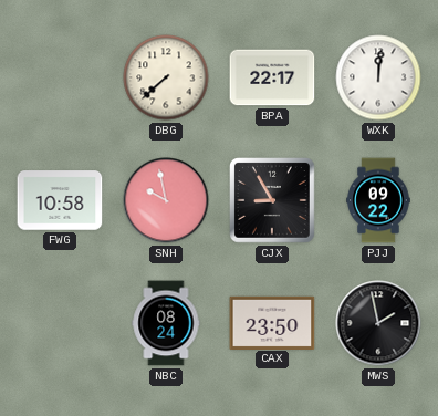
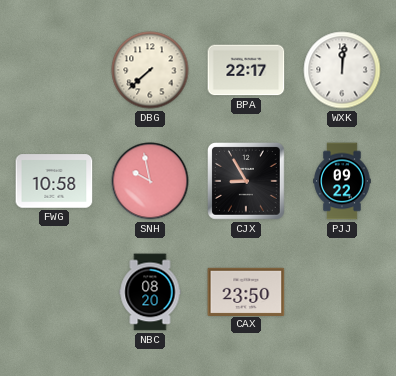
NBC: 08:24 -> 08:20 (150, 292)
MWS: 1:58 -> none (378, 323)
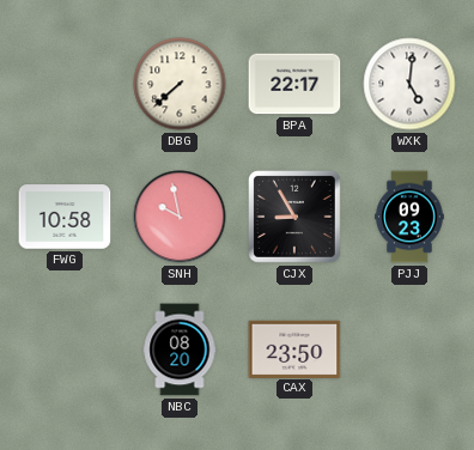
WXK: 12:01 -> 5:01 (409, 84)
PJJ: 09:22 -> 09:23 (409, 217)
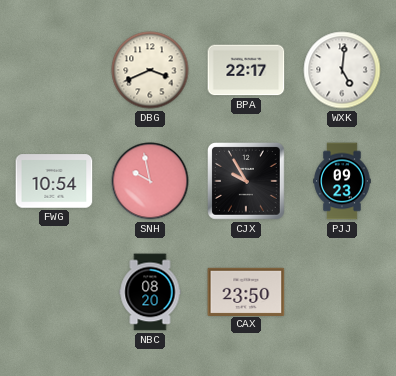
DBG: 7:38 -> 3:41 (150, 70)
FWG: 10:58 -> 10:54 (54, 181)
CJX: 8:55 -> 9:55 (247, 182)
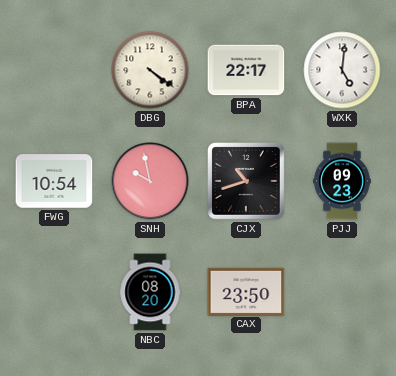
DBG: 3:41 -> 4:21 (150, 70)
CJX: 9:55 -> 10:42 (247, 182)
